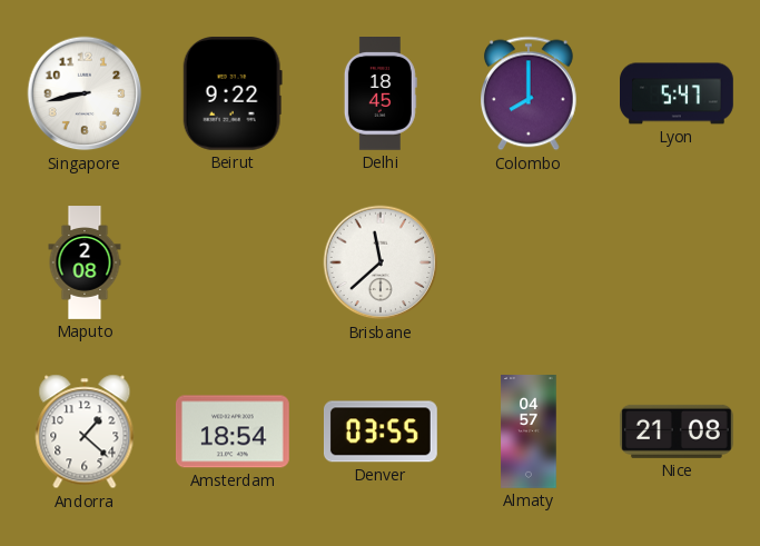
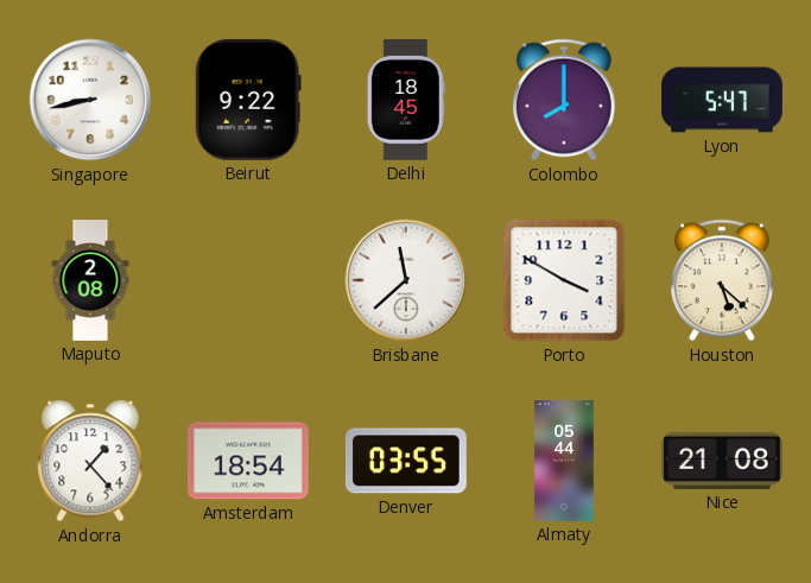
Porto: none -> 3:50 (564, 280)
Houston: none -> 5:22 (723, 280)
Andorra: 1:22 -> 1:23 (90, 461)
Almaty: 04:57 -> 05:44 (564, 462)
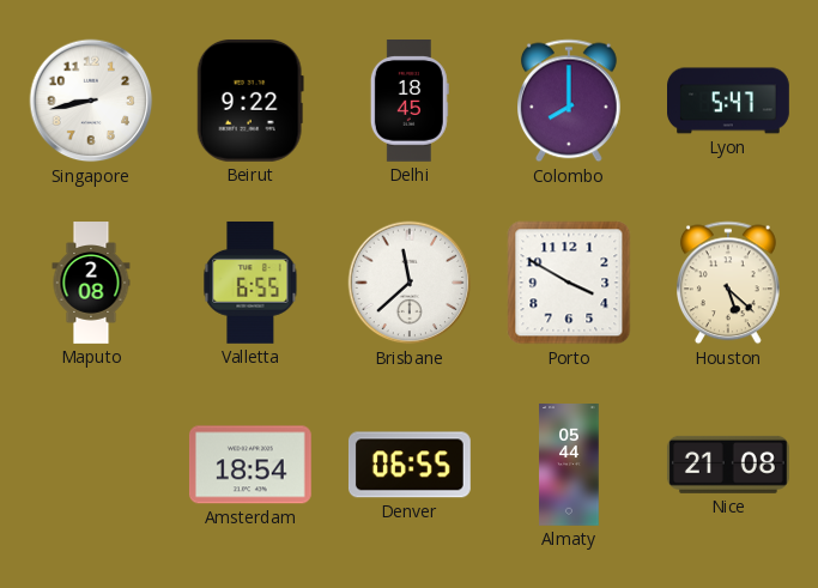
Valletta: none -> 6:55 (250, 283)
Andorra: 1:23 -> none (90, 461)
Denver: 03:55 -> 06:55 (410, 465)
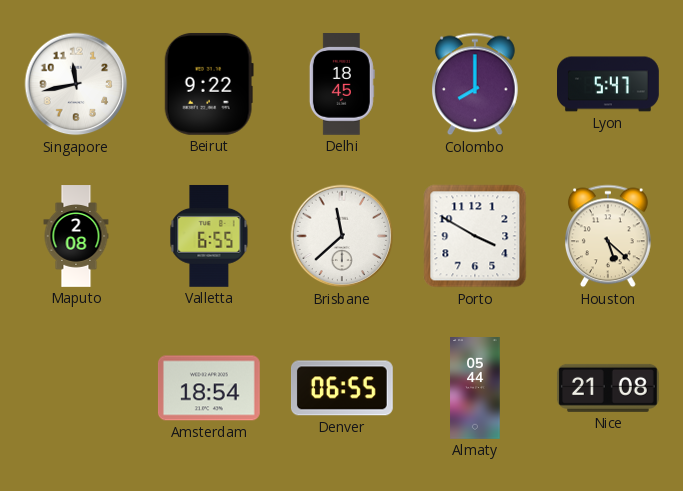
Singapore: 8:43 -> 11:43 (76, 84)
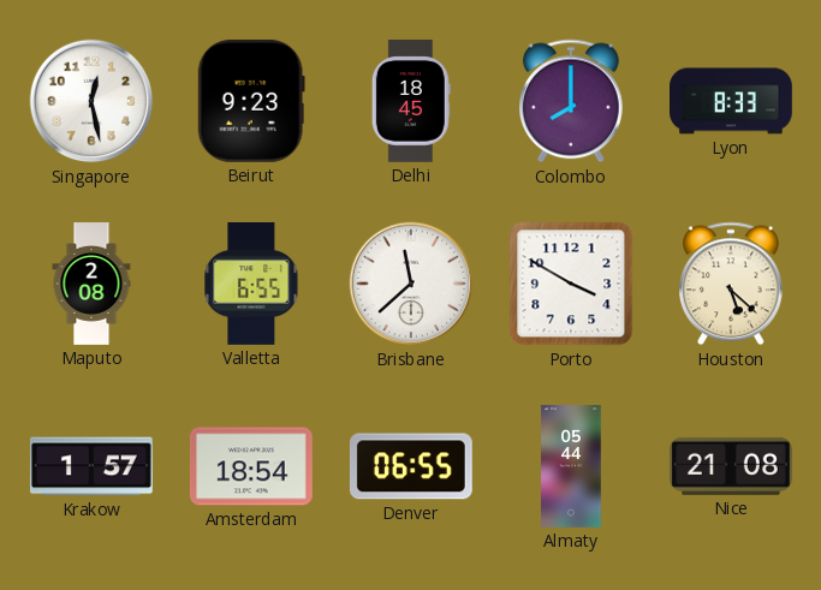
Singapore: 11:43 -> 12:28 (91, 101)
Beirut: 9:22 -> 9:23 (251, 101)
Lyon: 5:47 -> 8:33 (732, 101)
Krakow: none -> 1:57 (91, 466)
